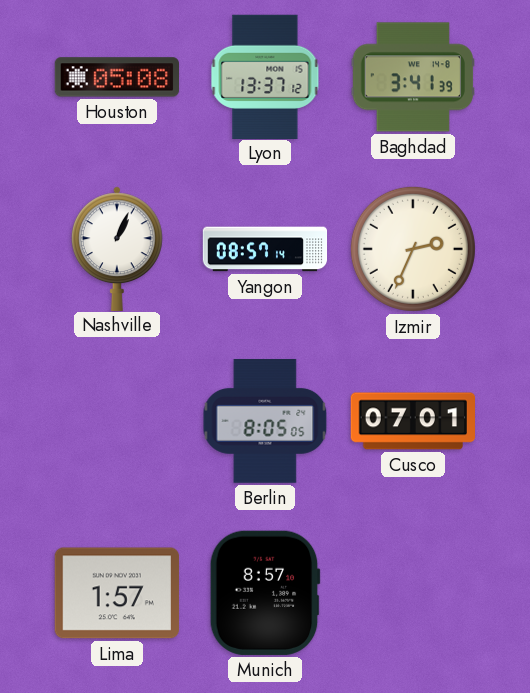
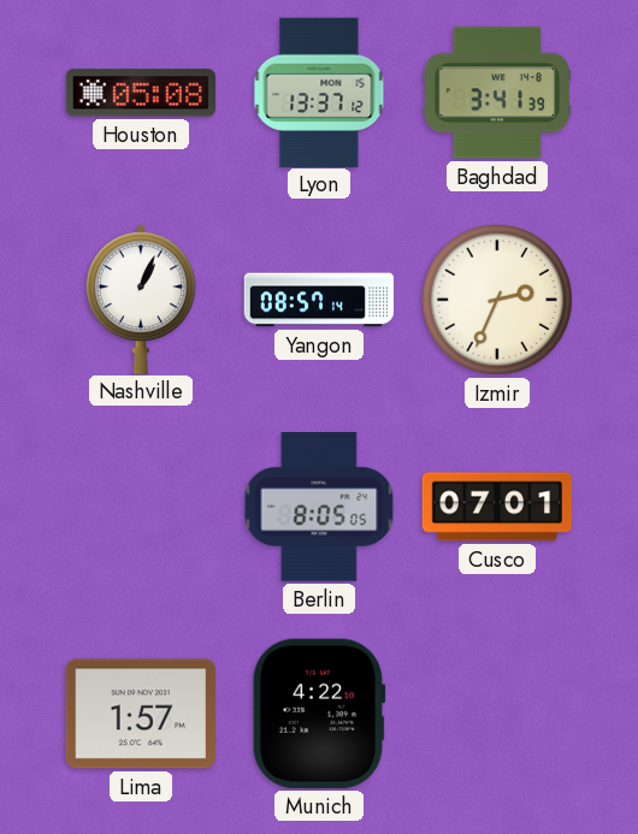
Munich: 8:57 -> 4:22 (319, 714)
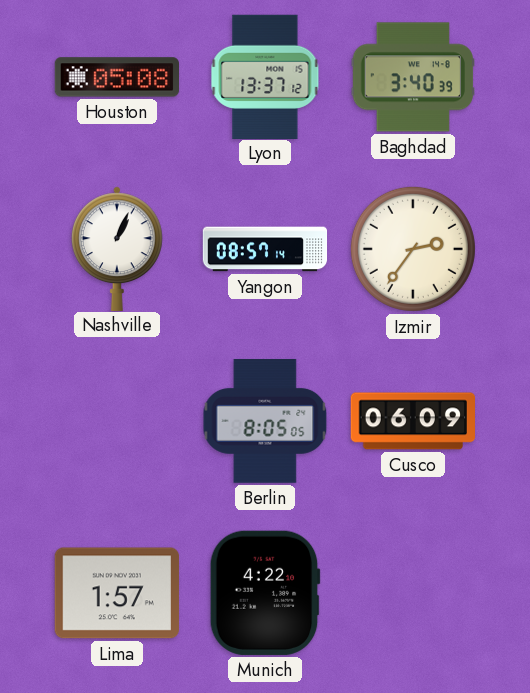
Baghdad: 3:41 -> 3:40 (412, 77)
Izmir: 2:34 -> 2:36 (413, 249)
Cusco: 07:01 -> 06:09 (412, 421)
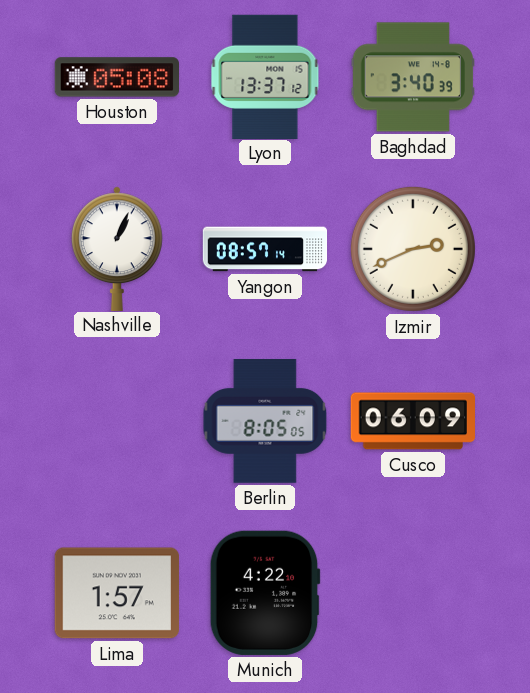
Izmir: 2:36 -> 2:41 (413, 249)
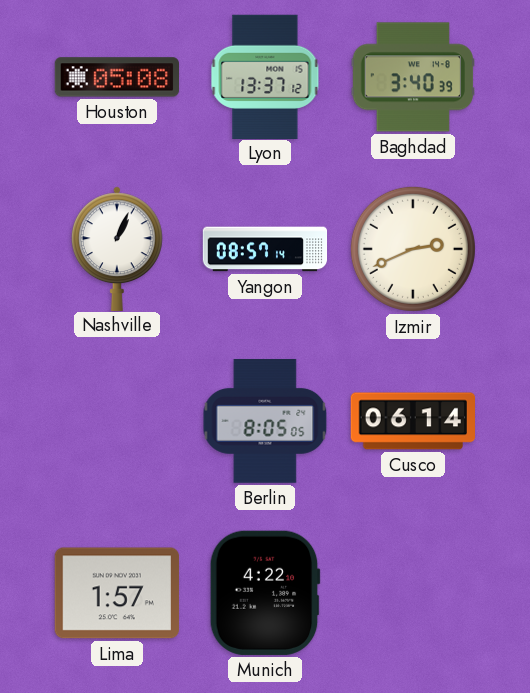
Cusco: 06:09 -> 06:14 (412, 421)
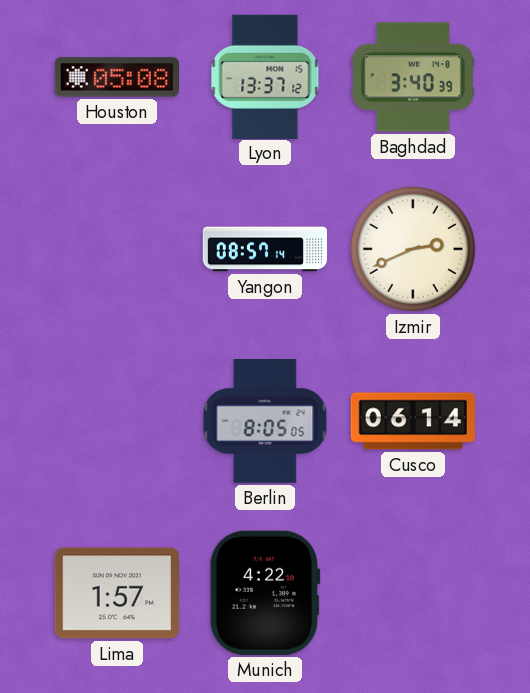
Nashville: 1:04 -> none (117, 248)
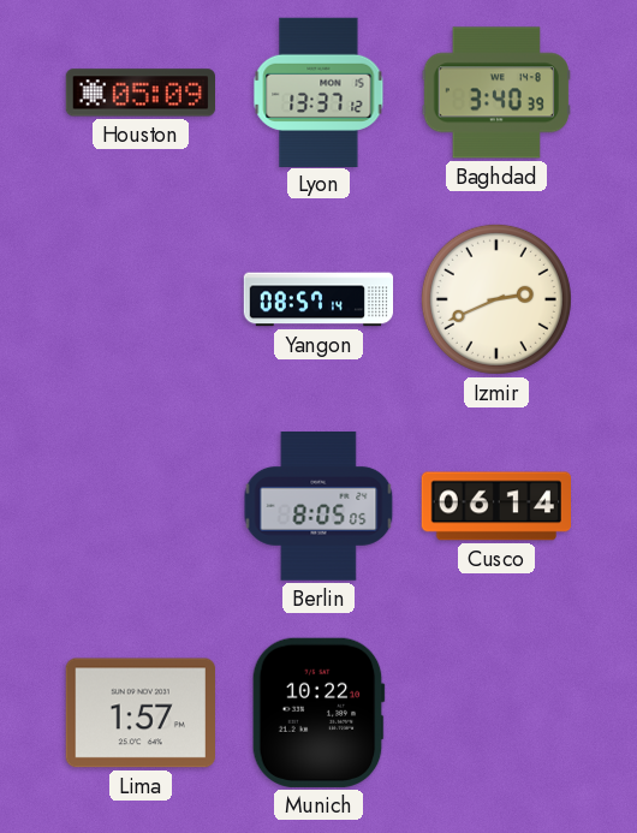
Houston: 05:08 -> 05:09 (139, 93)
Munich: 4:22 -> 10:22 (318, 713)
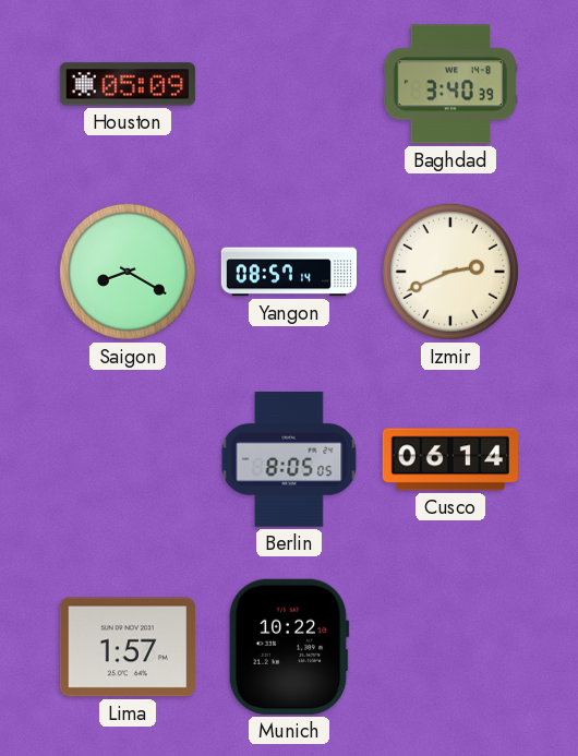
Lyon: 13:37 -> none (318, 91)
Saigon: none -> 8:20 (128, 272)
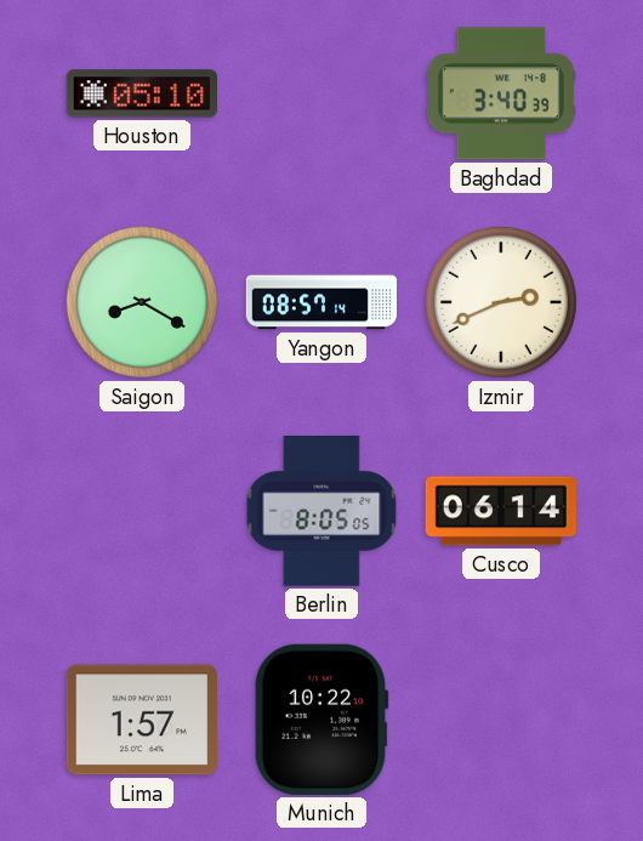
Houston: 05:09 -> 05:10 (141, 93)
